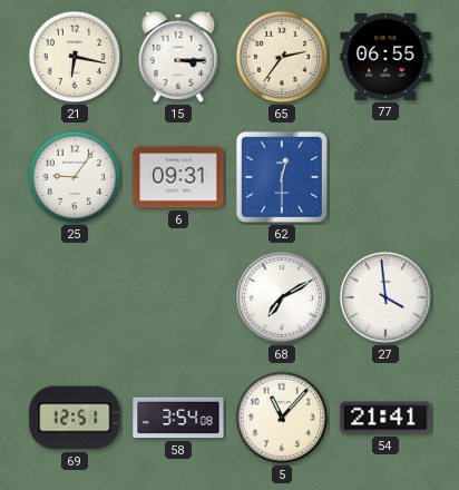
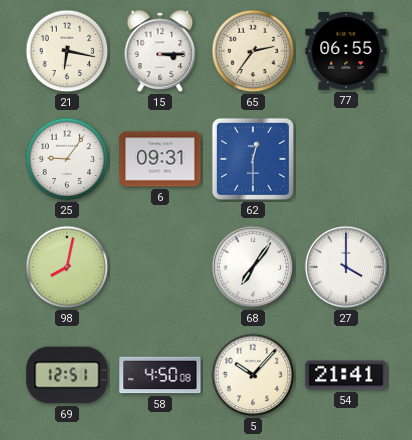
98: none -> 8:02 (67, 267)
68: 7:10 -> 7:06 (253, 267)
27: 3:59 -> 4:00 (346, 267)
58: 3:54 -> 4:50 (160, 375)
5: 11:07 -> 10:07 (253, 375)
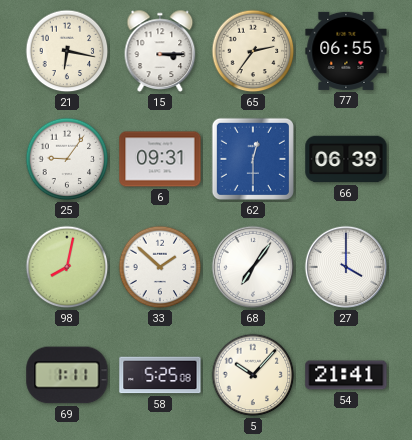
66: none -> 06:39 (346, 159)
33: none -> 1:52 (160, 267)
69: 12:51 -> 1:11 (67, 375)
58: 4:50 -> 5:25 (160, 375)
